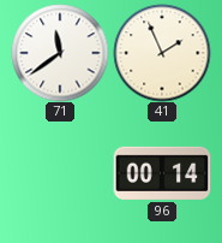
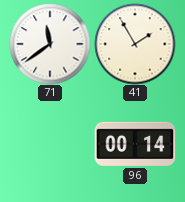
41: 1:56 -> 1:55 (135, 44)
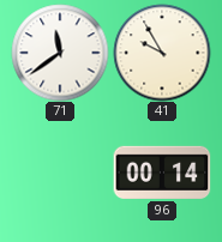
41: 1:55 -> 9:55 (162, 53)
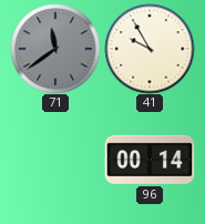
71 dial: white -> grey (55, 49)
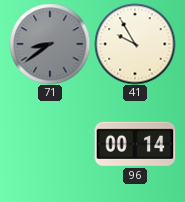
71: 11:39 -> 8:39 (50, 44)
